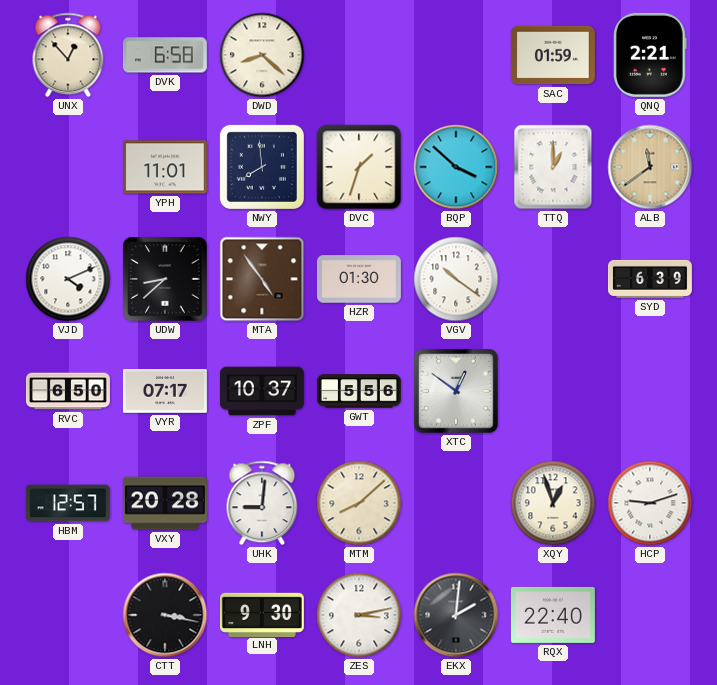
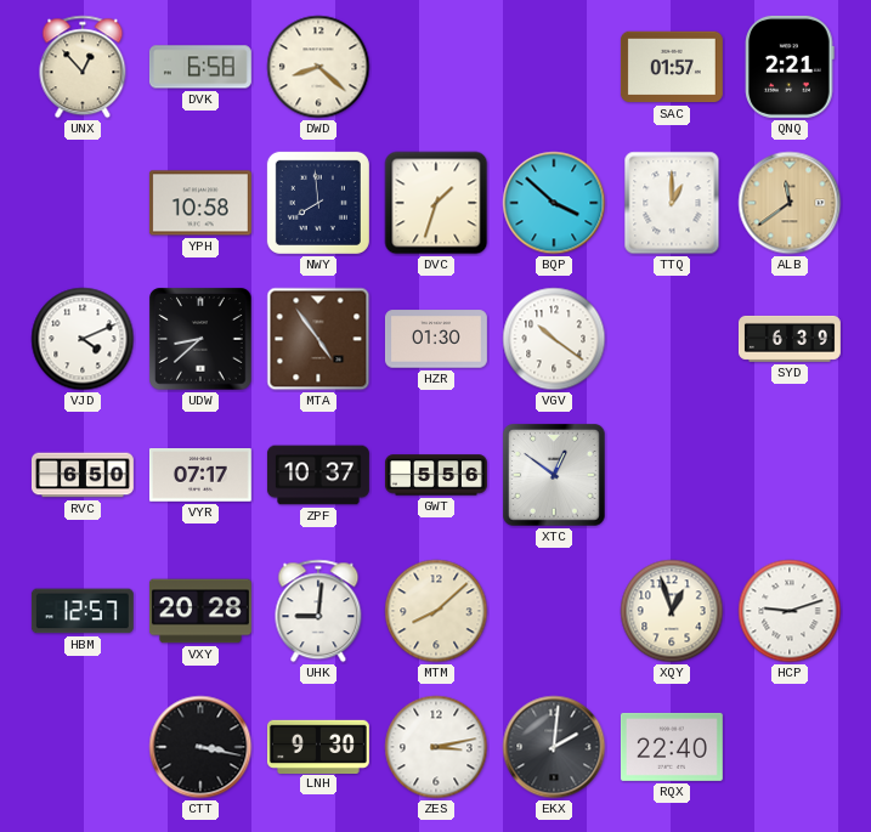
SAC: 01:59 -> 01:57 (672, 67)
YPH: 11:01 -> 10:58 (200, 203)
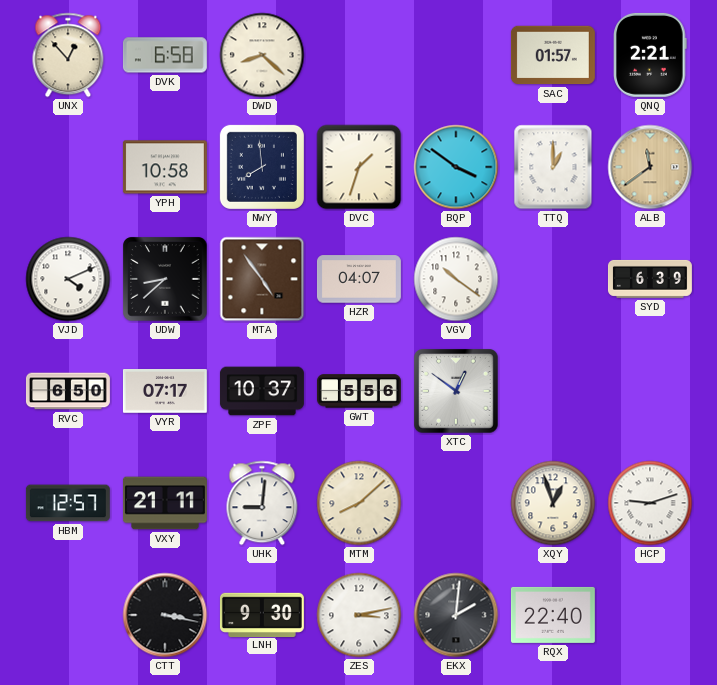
BQP: 3:52 -> 3:51 (456, 167)
HZR: 01:30 -> 04:07 (359, 279)
VXY: 20:28 -> 21:11 (165, 503)
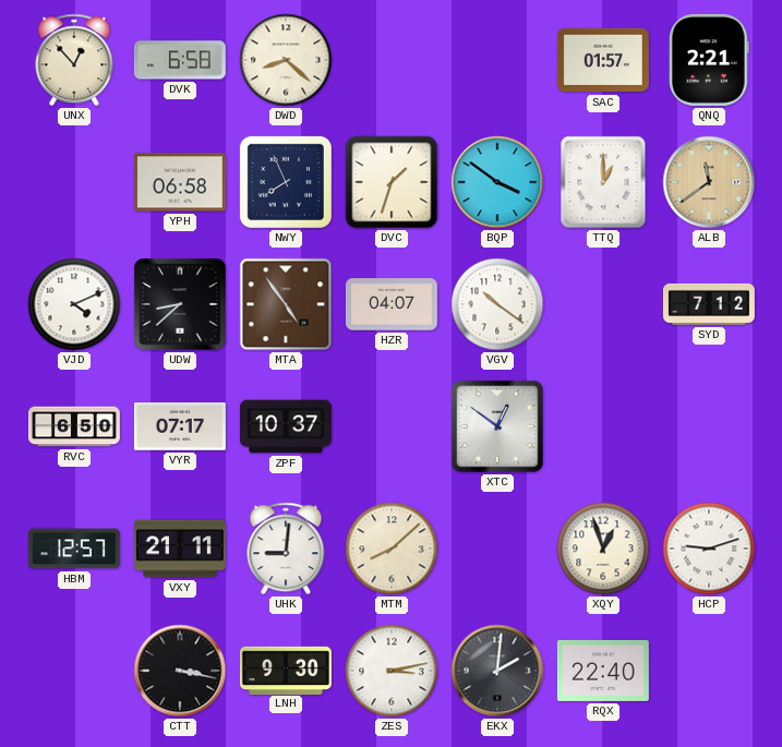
YPH: 10:58 -> 06:58 (180, 182)
NWY: 7:59 -> 7:56 (286, 182)
SYD: 6:39 -> 7:12 (709, 304)
GWT: 5:56 -> none (359, 391)
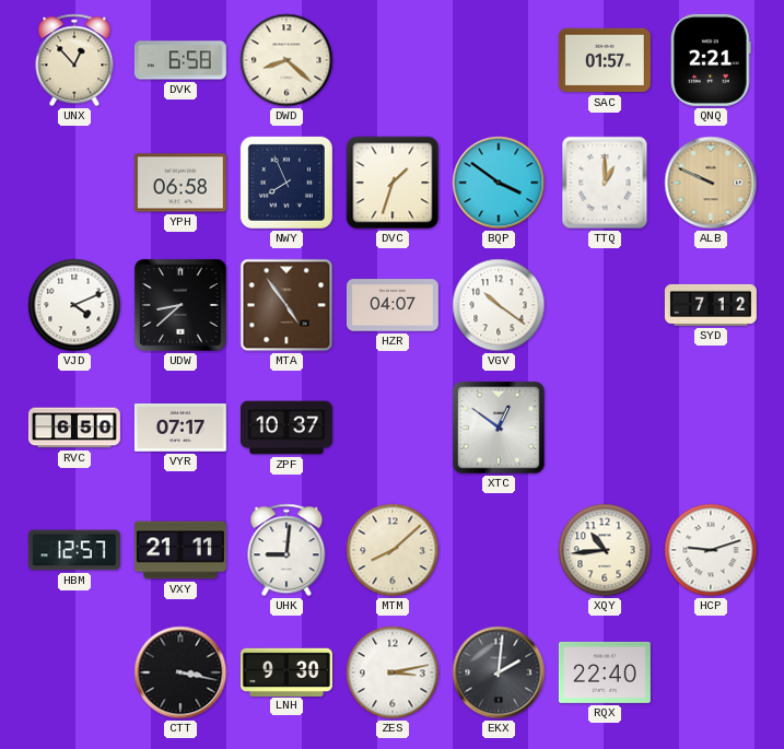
ALB: 11:39 -> 9:49 (711, 183)
XQY: 12:57 -> 10:44 (605, 550)
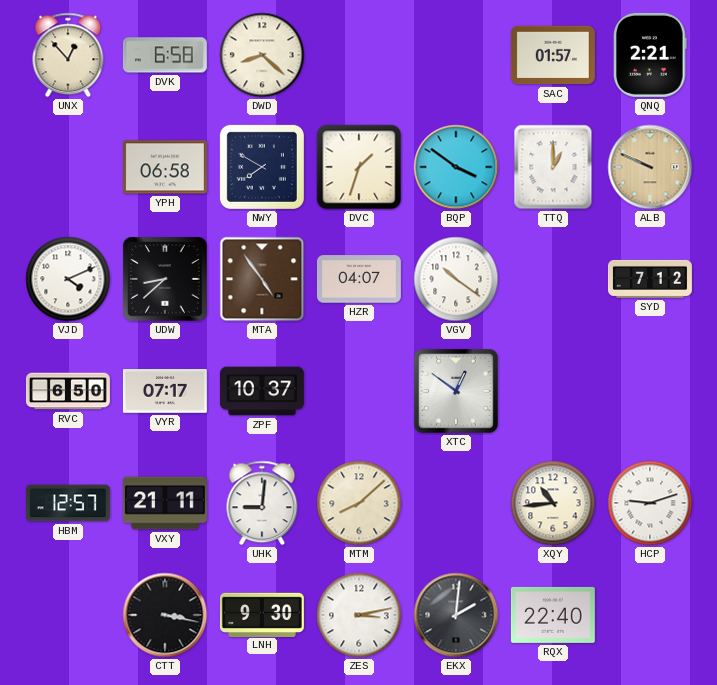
NWY: 7:56 -> 7:50 (262, 167)
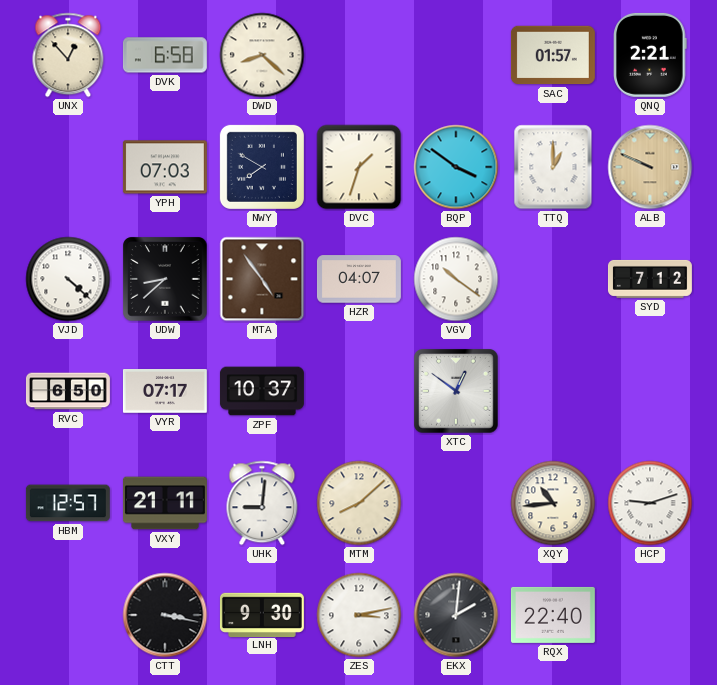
YPH: 06:58 -> 07:03 (165, 167)
VJD: 4:11 -> 4:22 (68, 279)
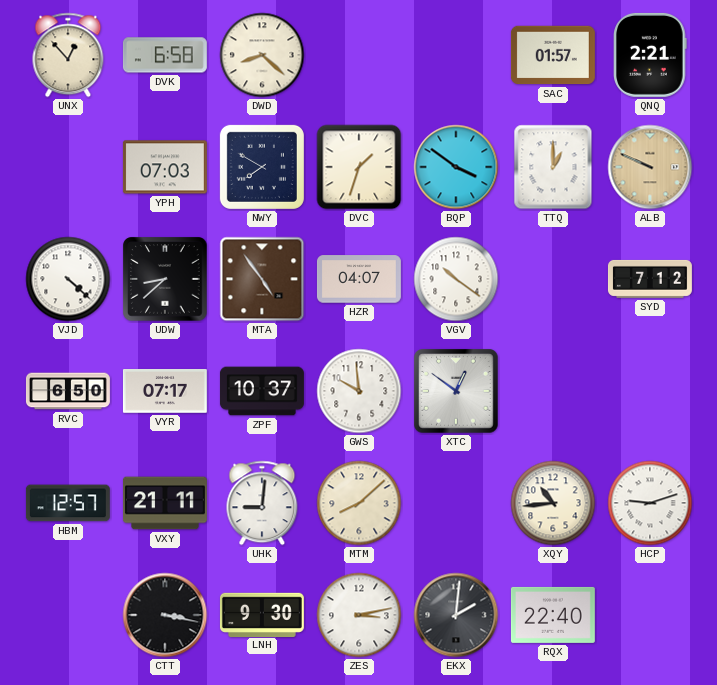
GWS: none -> 9:59 (359, 391)
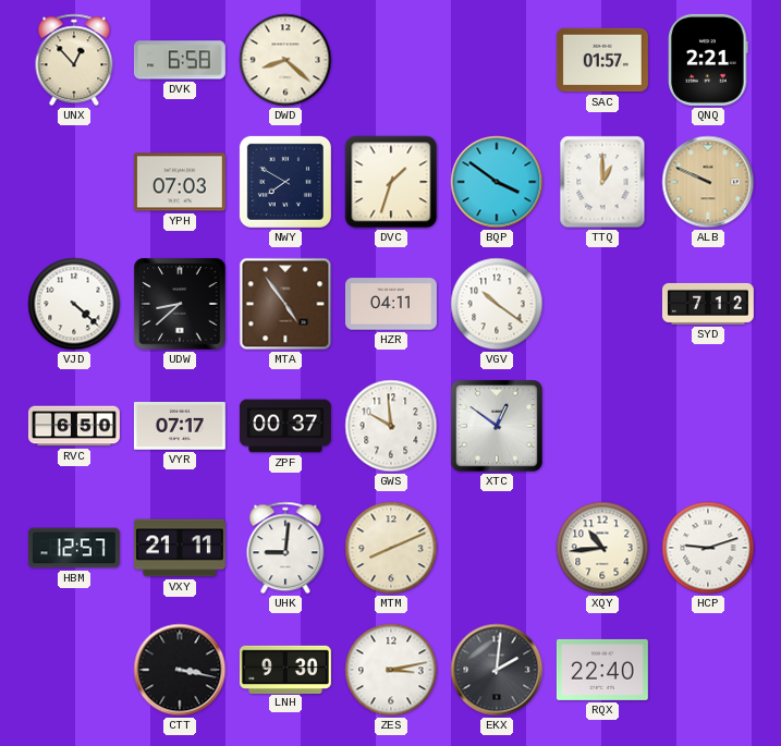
HZR: 04:07 -> 04:11 (391, 304)
ZPF: 10:37 -> 00:37 (285, 426)
MTM: 8:08 -> 8:11 (391, 548)
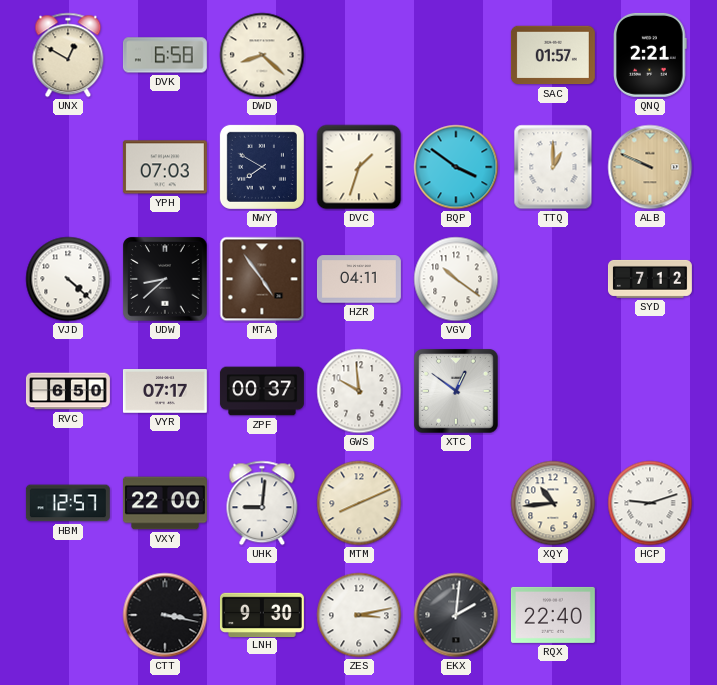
UNX: 12:53 -> 12:50 (68, 55)
VXY: 21:11 -> 22:00 (165, 503)
